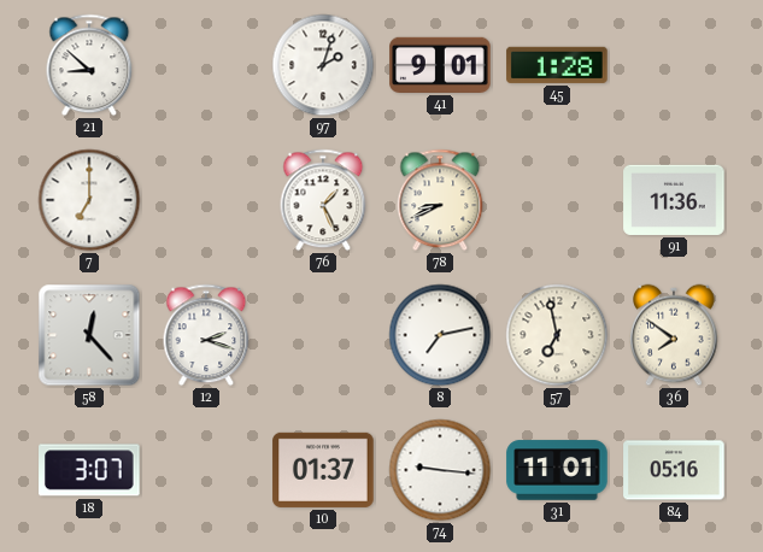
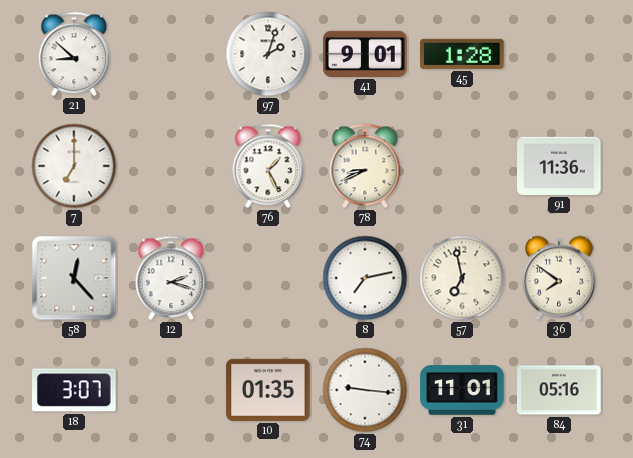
10: 01:37 -> 01:35 (268, 390)
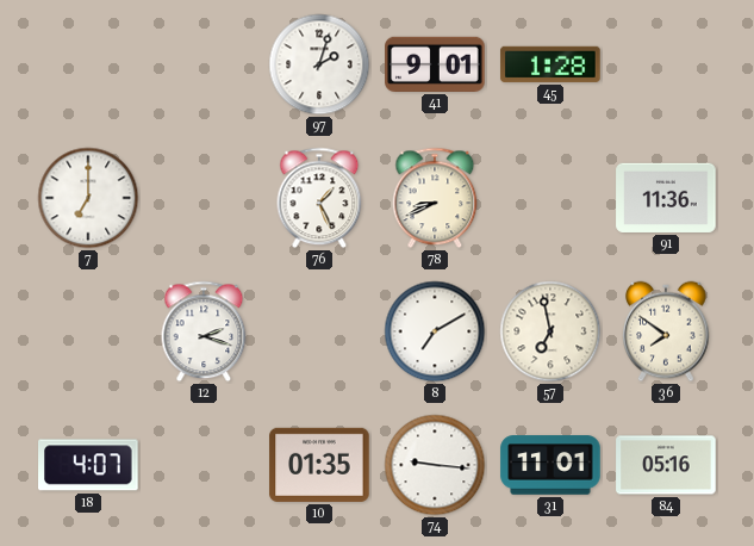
21: 8:52 -> none (74, 54)
58: 12:23 -> none (74, 278)
8: 7:13 -> 7:10 (435, 331)
18: 3:07 -> 4:07 (88, 465)
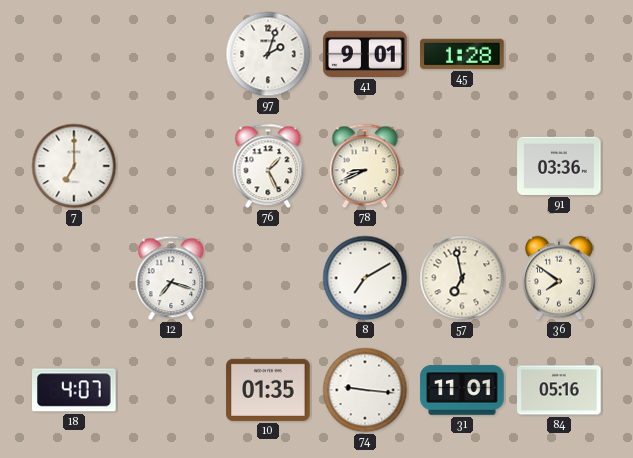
91: 11:36 -> 03:36 (559, 166)
12: 2:18 -> 7:18 (171, 278)
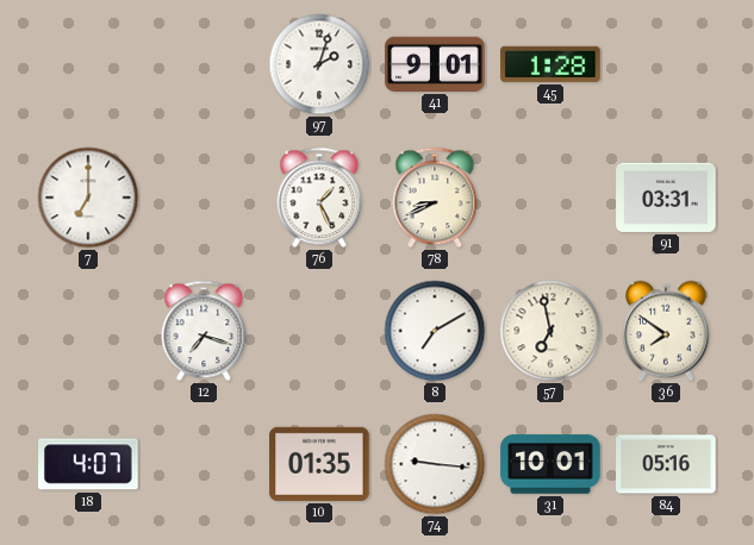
91: 03:36 -> 03:31 (666, 198)
31: 11:01 -> 10:01 (550, 464)
